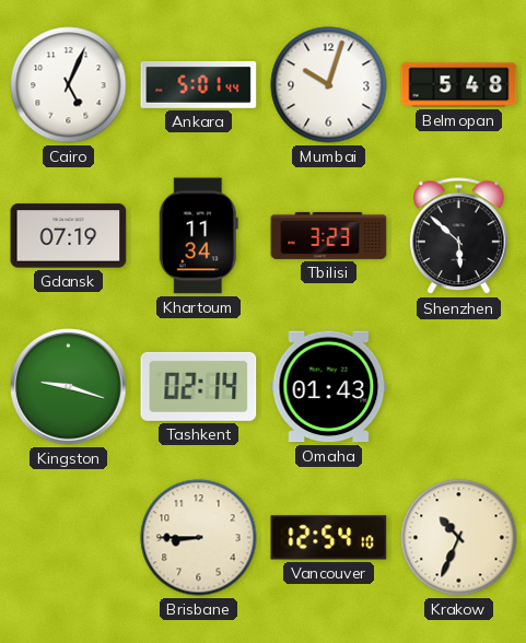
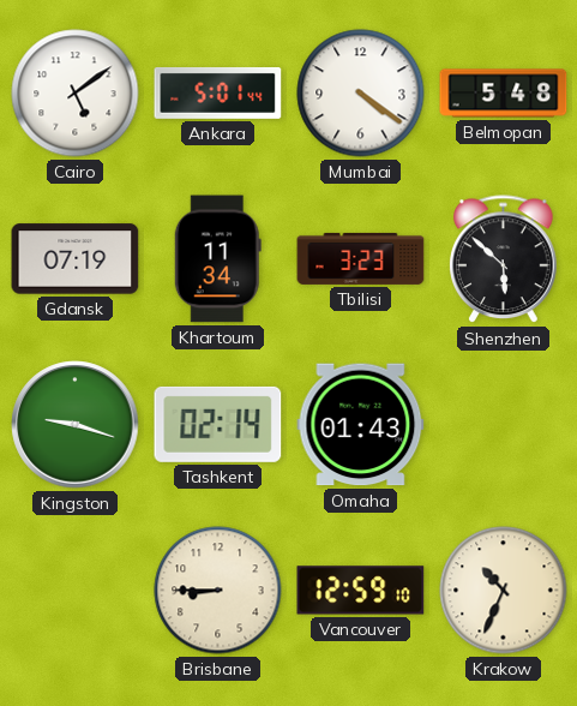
Cairo: 5:04 -> 5:09 (76, 94)
Mumbai: 10:03 -> 4:21 (361, 94)
Vancouver: 12:54 -> 12:59 (361, 591)
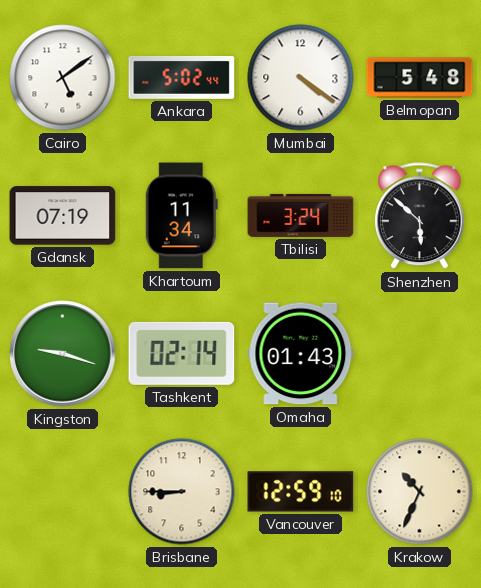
Ankara: 5:01 -> 5:02 (182, 77)
Tbilisi: 3:23 -> 3:24 (301, 215)
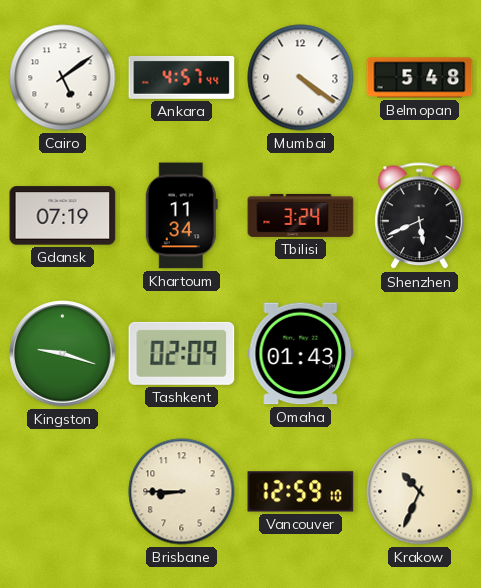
Ankara: 5:02 -> 4:57 (182, 77)
Shenzhen: 5:52 -> 5:41 (420, 216)
Tashkent: 02:14 -> 02:09 (182, 353)
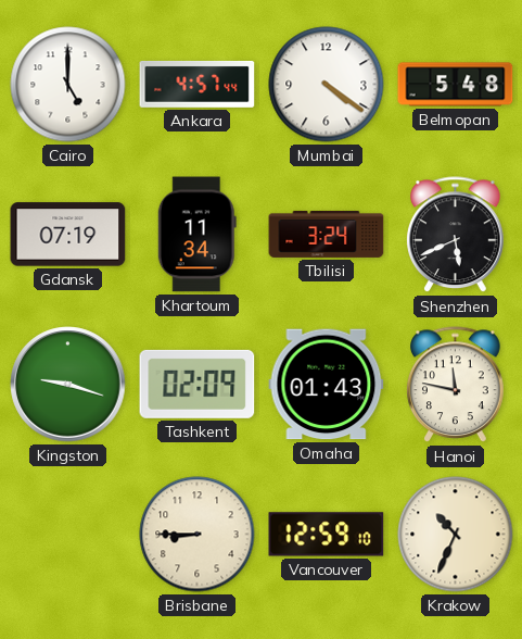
Cairo: 5:09 -> 5:00 (68, 85)
Hanoi: none -> 11:47 (456, 385)
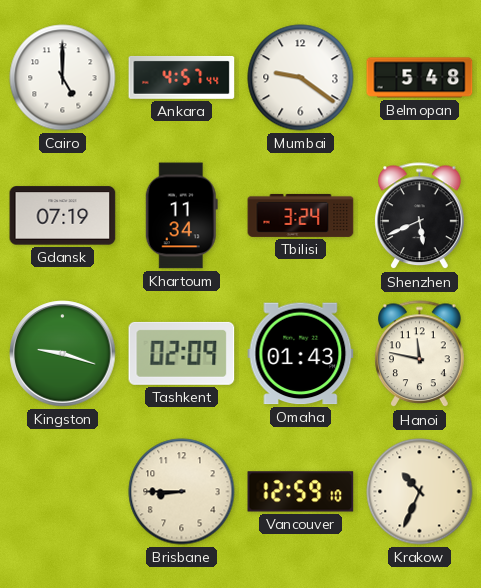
Mumbai: 4:21 -> 9:21 (301, 78)
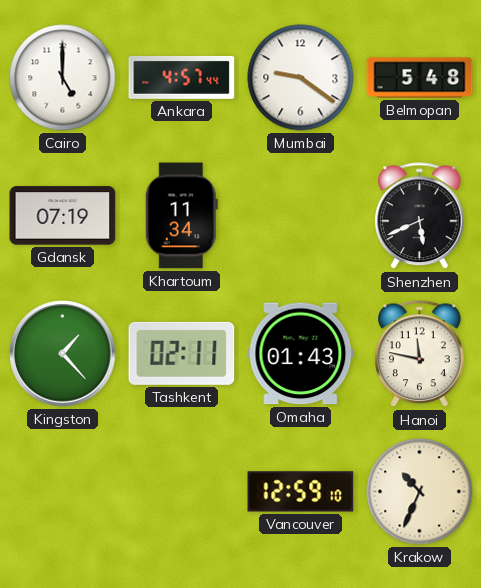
Tbilisi: 3:24 -> none (301, 215)
Kingston: 9:18 -> 1:23 (63, 354)
Tashkent: 02:09 -> 02:11 (182, 353)
Brisbane: 8:45 -> none (182, 492)
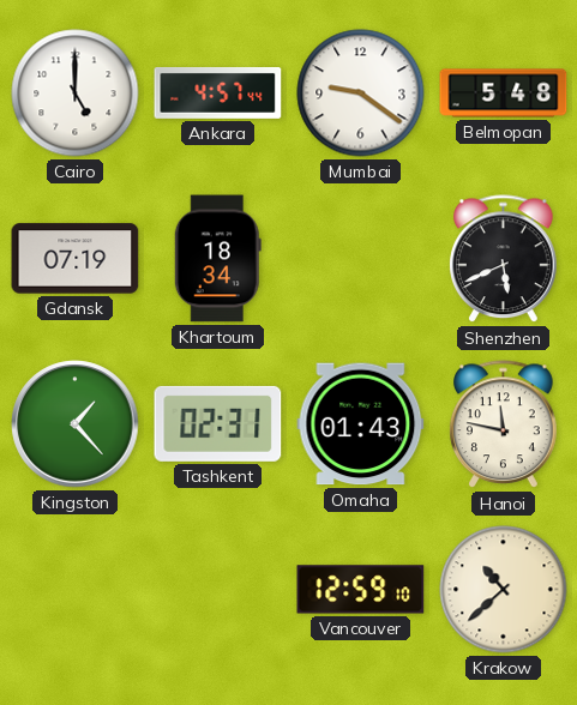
Khartoum: 11:34 -> 18:34 (217, 259)
Tashkent: 02:11 -> 02:31 (218, 423)
Krakow: 10:34 -> 10:38 (504, 590)
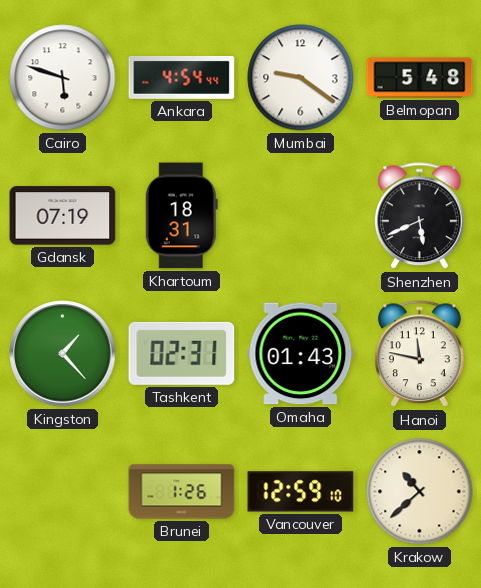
Cairo: 5:00 -> 5:48 (63, 78)
Ankara: 4:57 -> 4:54 (182, 77)
Khartoum: 18:34 -> 18:31 (181, 216)
Brunei: none -> 1:26 (182, 492)
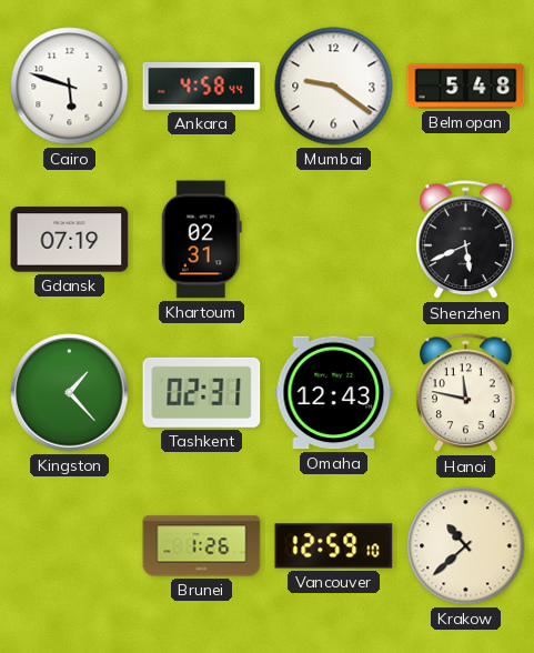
Ankara: 4:54 -> 4:58 (202, 86)
Khartoum: 18:31 -> 02:31 (201, 240)
Omaha: 01:43 -> 12:43 (334, 393)
